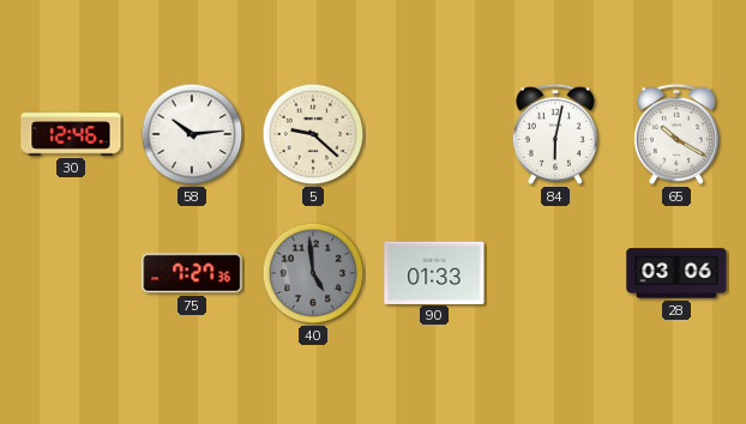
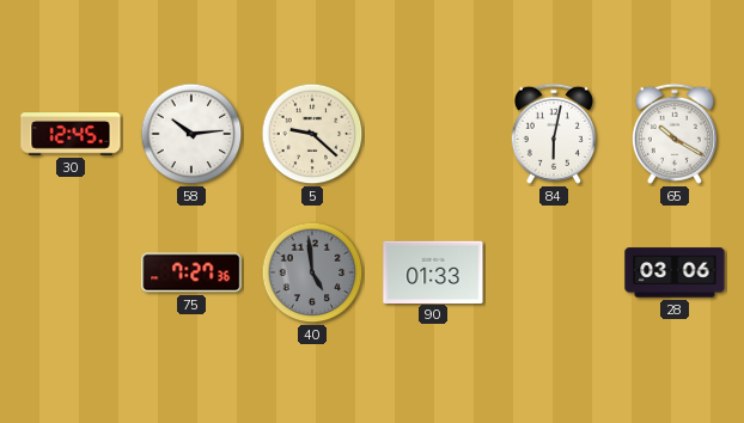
30: 12:46 -> 12:45 (71, 134)
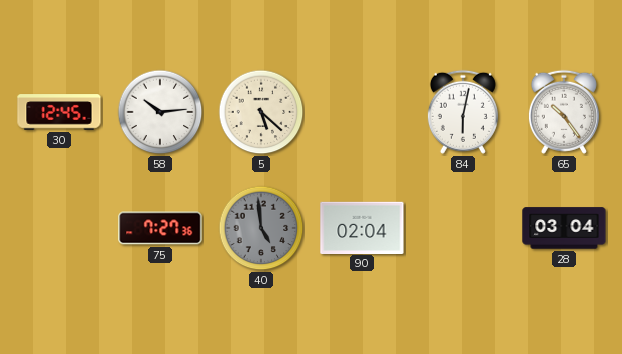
5: 9:22 -> 5:22 (261, 112)
65: 10:20 -> 10:24 (564, 112)
90: 01:33 -> 02:04 (362, 227)
28: 03:06 -> 03:04 (564, 228)
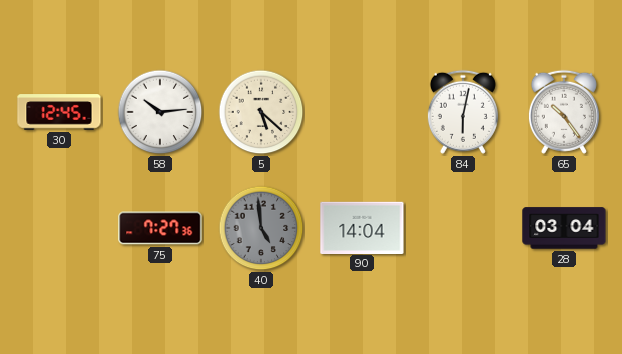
90: 02:04 -> 14:04 (362, 227)
